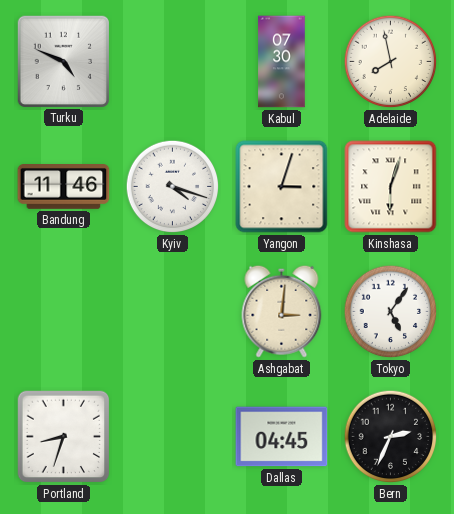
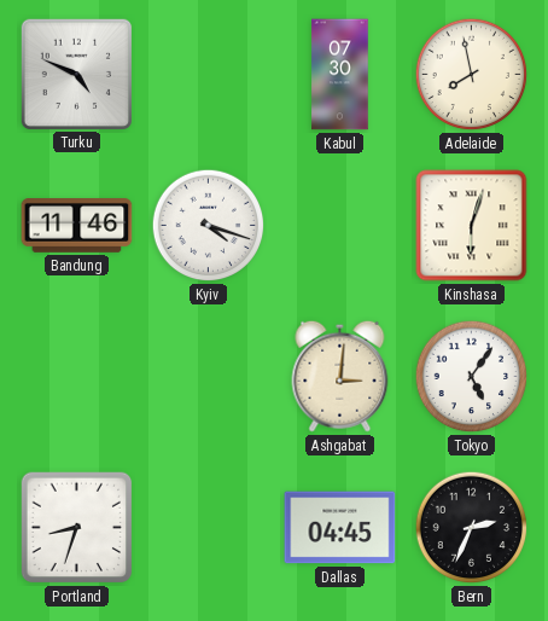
Yangon: 3:03 -> none (282, 187)
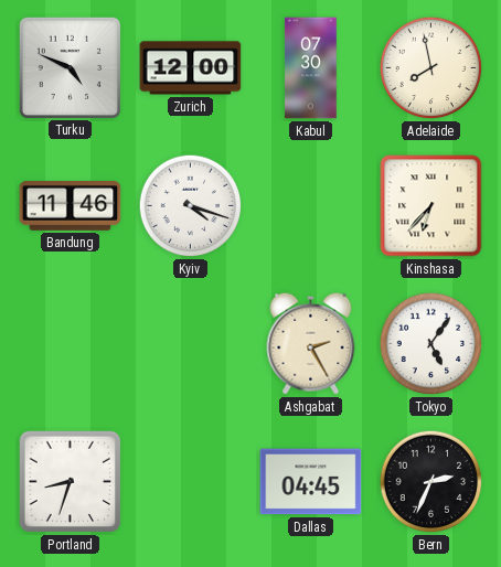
Zurich: none -> 12:00 (191, 68)
Kinshasa: 6:03 -> 6:37 (431, 206)
Ashgabat: 3:01 -> 2:25 (311, 343)
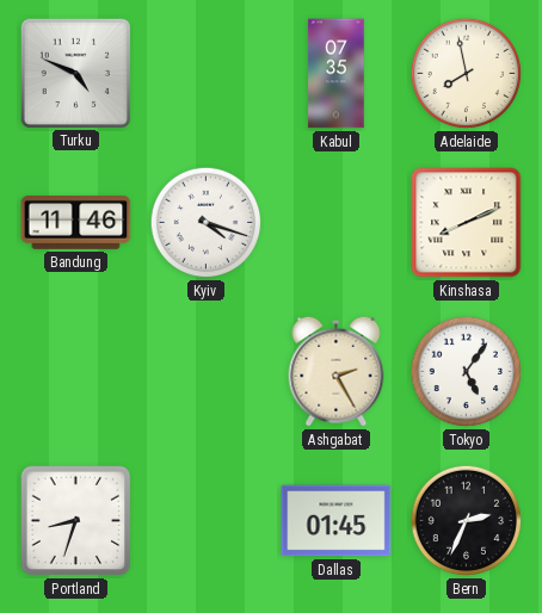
Zurich: 12:00 -> none (191, 68)
Kabul: 07:30 -> 07:35 (337, 74)
Kinshasa: 6:37 -> 8:11 (467, 223)
Dallas: 04:45 -> 01:45 (337, 521)
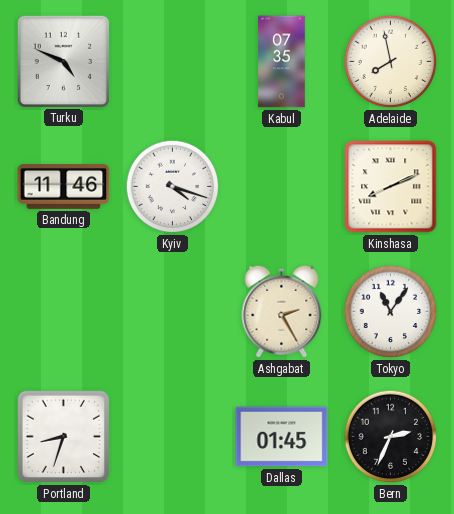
Tokyo: 5:06 -> 11:06 (391, 312)
